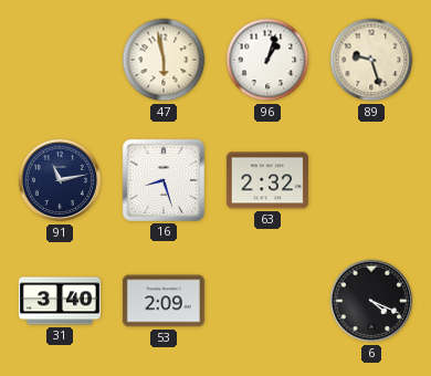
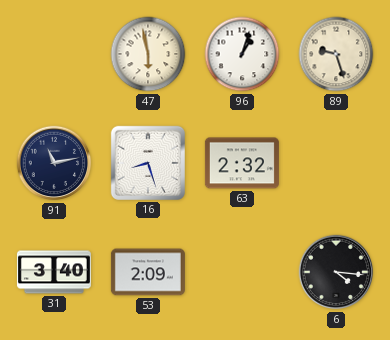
6: 4:19 -> 4:16 (336, 272)
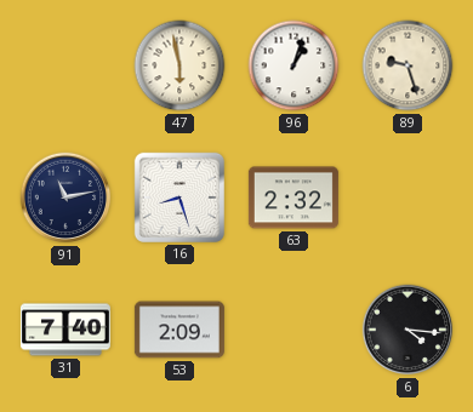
31: 3:40 -> 7:40 (65, 330)
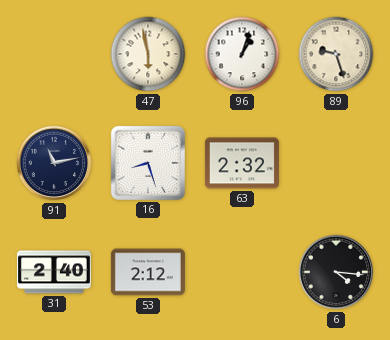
31: 7:40 -> 2:40 (54, 272)
53: 2:09 -> 2:12 (148, 272)
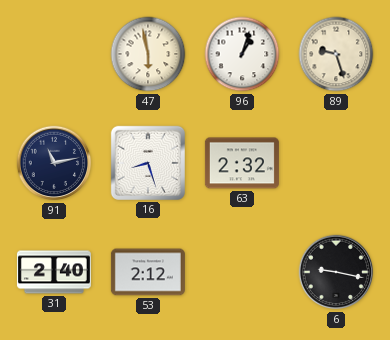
6: 4:16 -> 9:17 (336, 272)
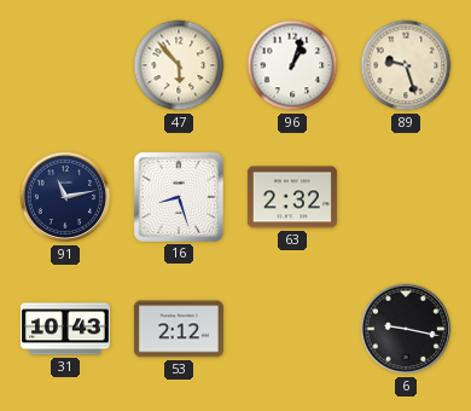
47: 5:58 -> 5:53 (179, 65)
31: 2:40 -> 10:43 (65, 329)
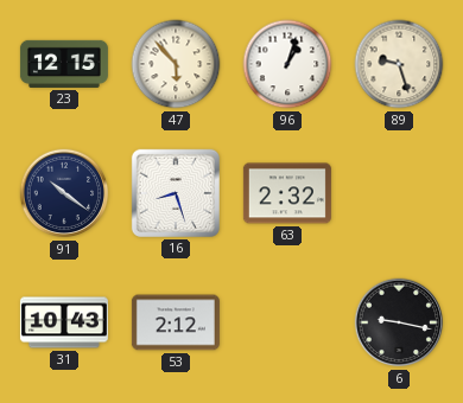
23: none -> 12:15 (64, 64)
91: 11:13 -> 10:21 (64, 193)
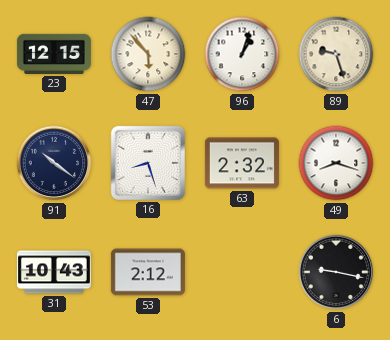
49: none -> 8:18 (336, 163)
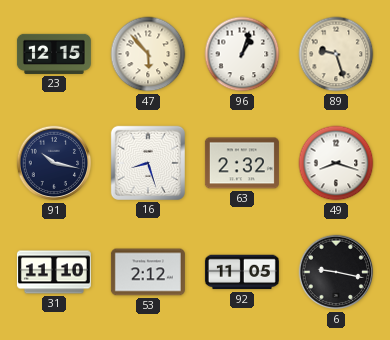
91: 10:21 -> 10:17 (54, 163)
31: 10:43 -> 11:10 (54, 272)
92: none -> 11:05 (242, 272)
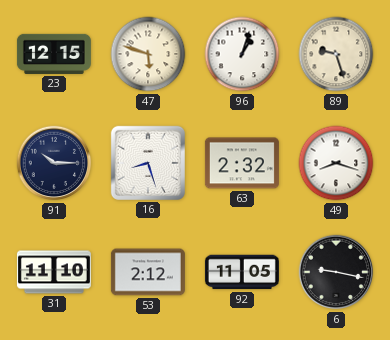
47: 5:53 -> 5:48 (148, 54)
91: 10:17 -> 10:15 (54, 163)
